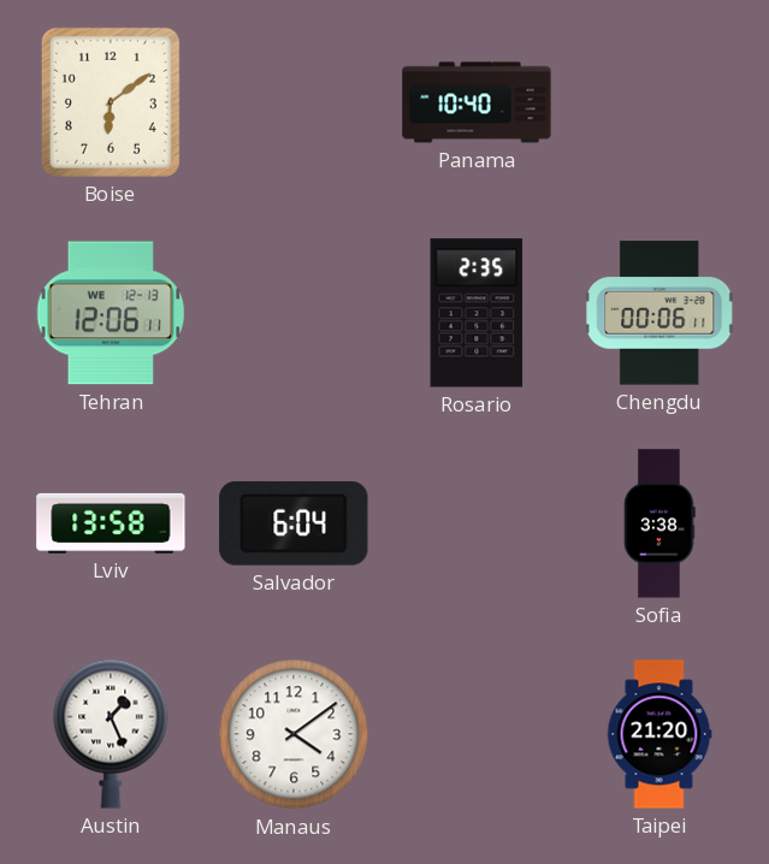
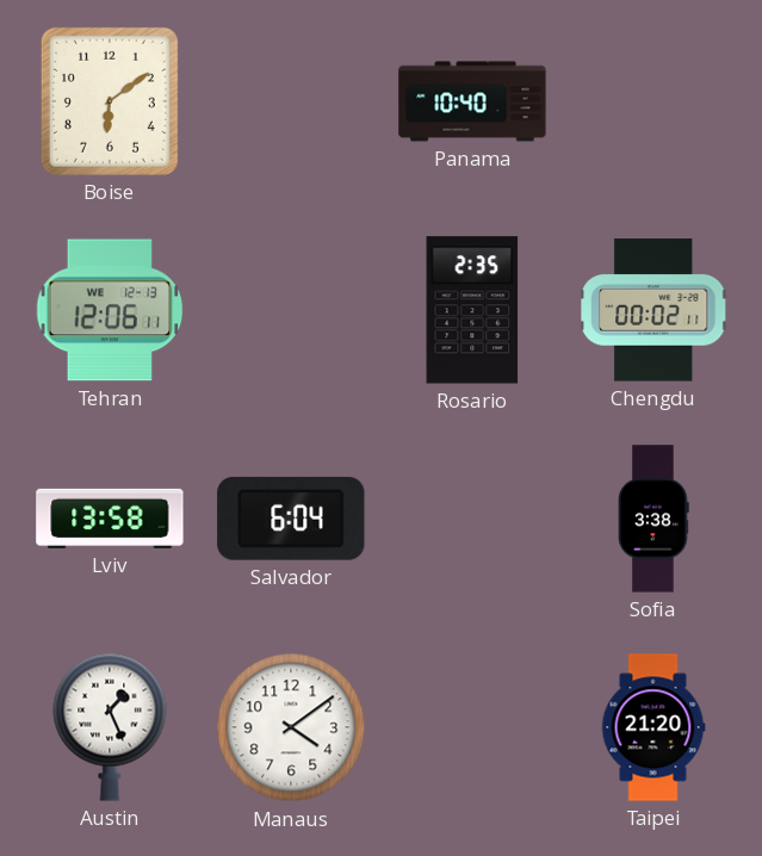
Chengdu: 00:06 -> 00:02 (653, 310)
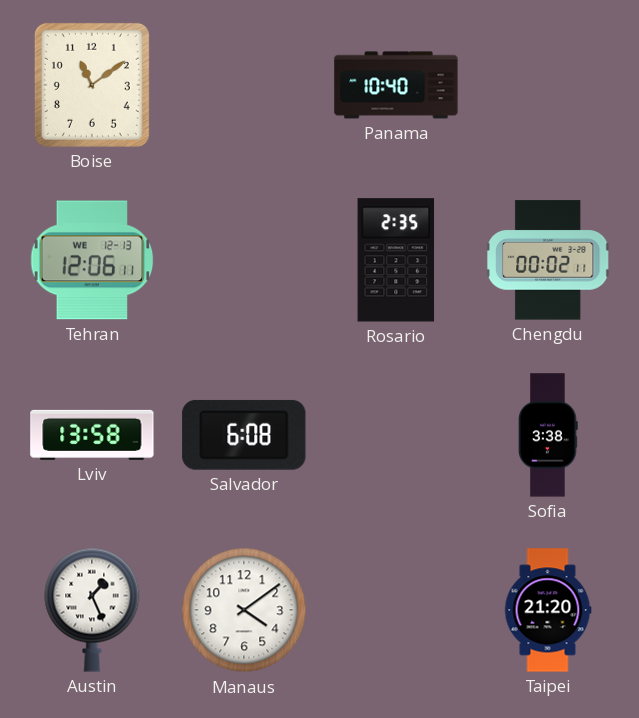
Boise: 6:09 -> 11:09 (92, 85)
Salvador: 6:04 -> 6:08 (244, 435)
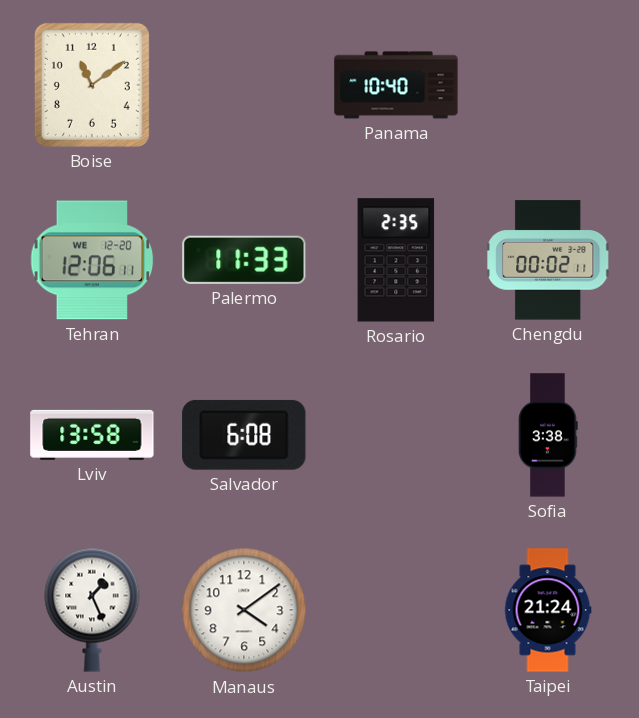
Tehran date: WE 12-13 -> WE 12-20 (92, 260)
Palermo: none -> 11:33 (244, 260)
Taipei: 21:20 -> 21:24 (548, 610)
